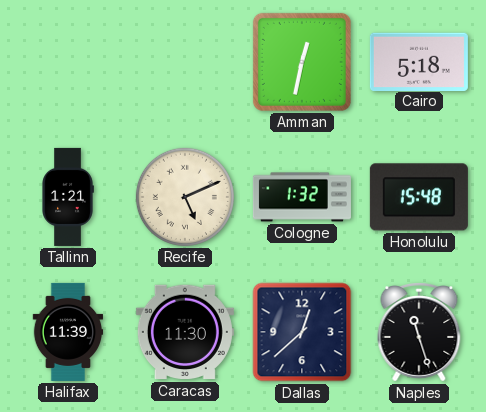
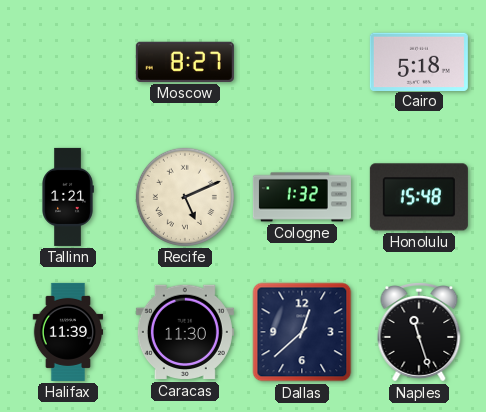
Moscow: none -> 8:27 (185, 62)
Amman: 12:32 -> none (302, 62)
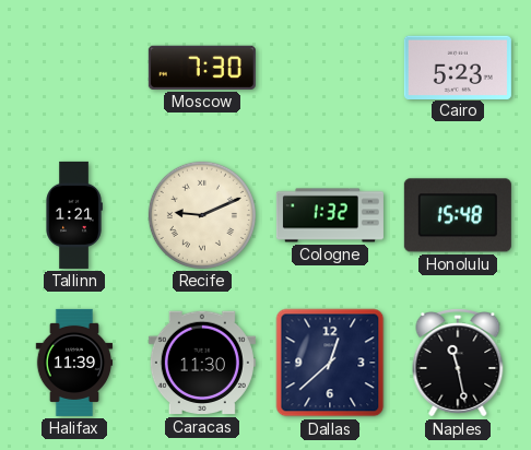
Moscow: 8:27 -> 7:30 (202, 68)
Cairo: 5:18 -> 5:23 (458, 67)
Recife: 5:11 -> 9:11 (202, 215)
Naples: 11:27 -> 11:28 (458, 364)
